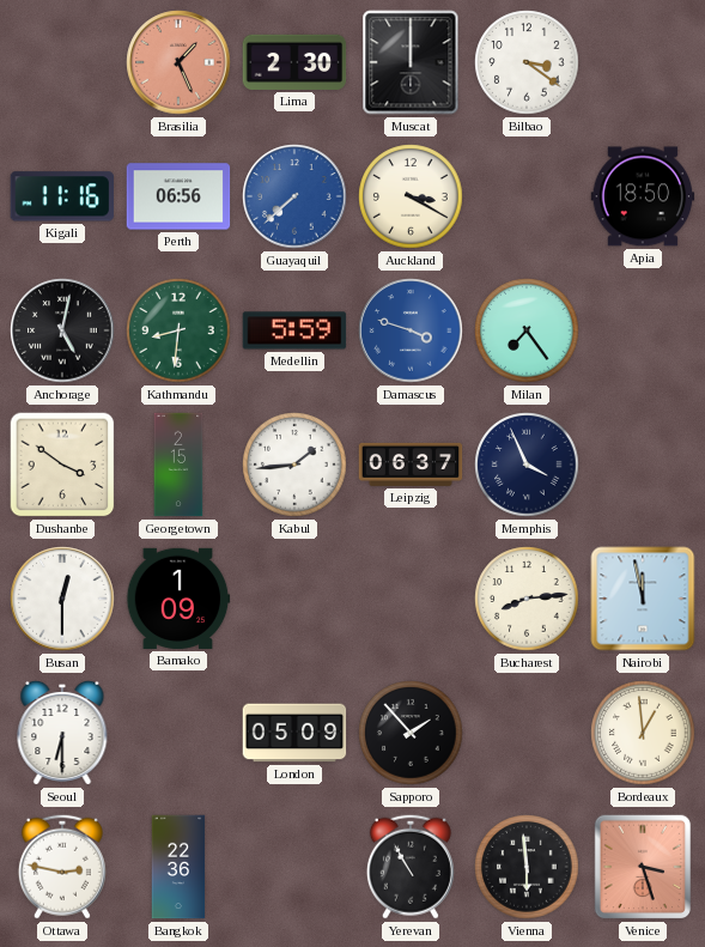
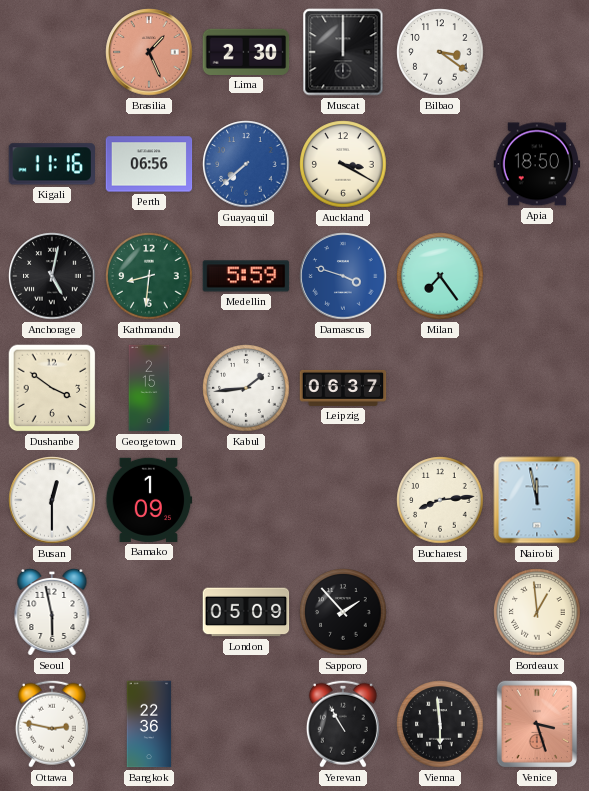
Memphis: 3:56 -> none (527, 465)
Seoul: 6:30 -> 5:58 (52, 612)
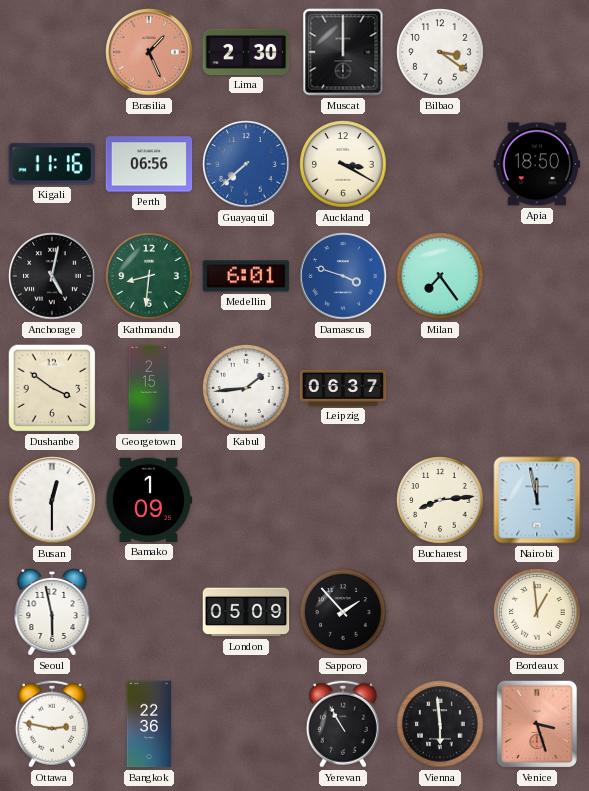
Medellin: 5:59 -> 6:01 (246, 276)
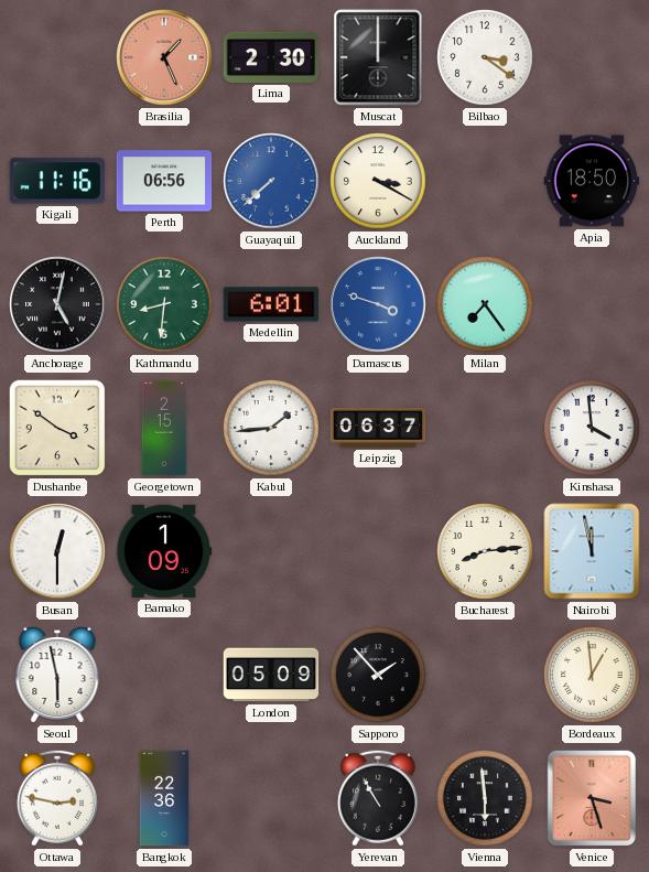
Kinshasa: none -> 3:59 (592, 428)
